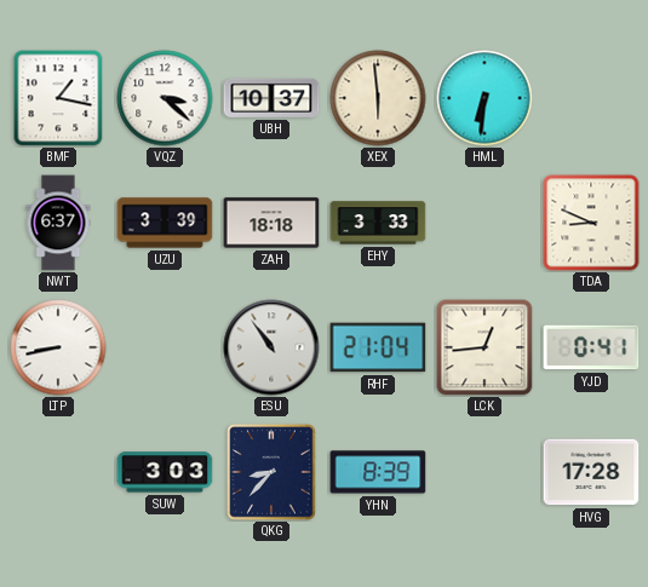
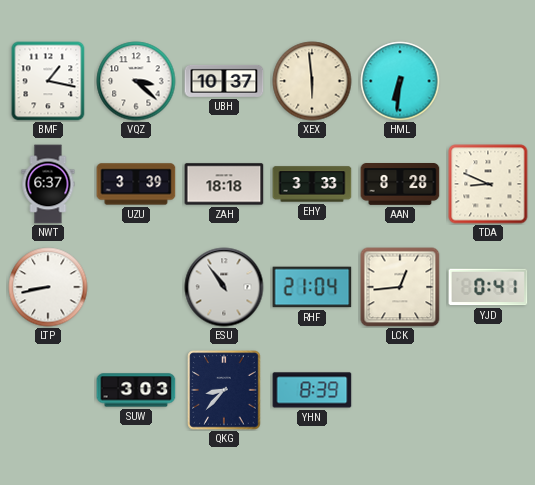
AAN: none -> 8:28 (400, 185)
HVG: 17:28 -> none (591, 472)
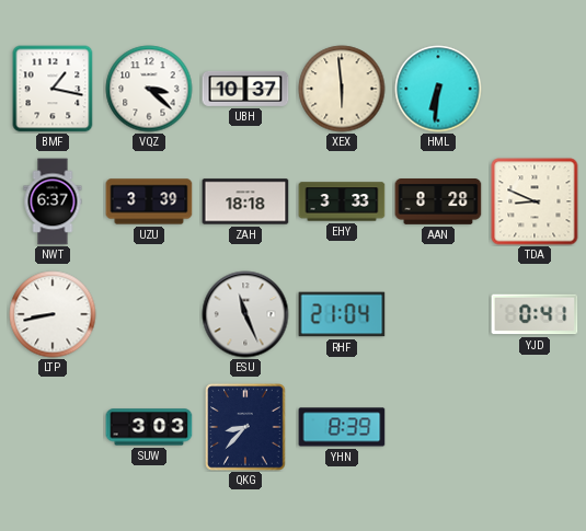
ESU: 10:54 -> 11:26 (245, 314)
LCK: 12:44 -> none (400, 287)
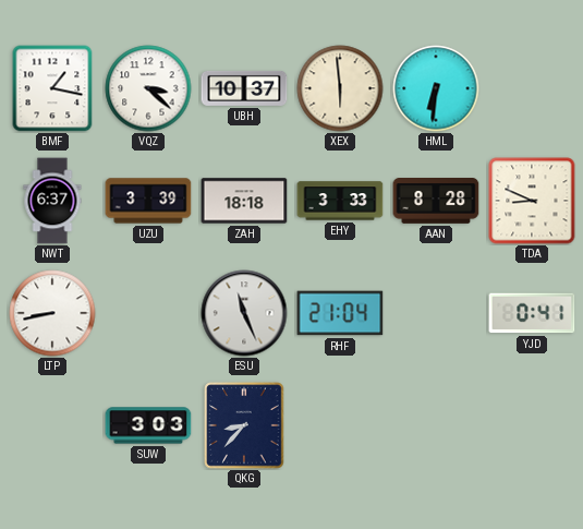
YHN: 8:39 -> none (342, 427)
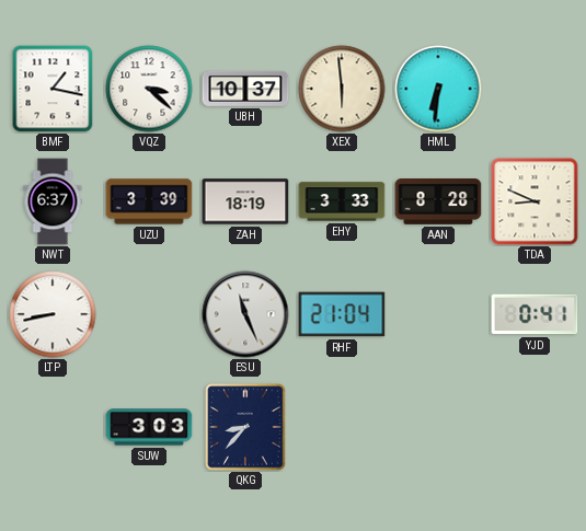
ZAH: 18:18 -> 18:19 (245, 201)
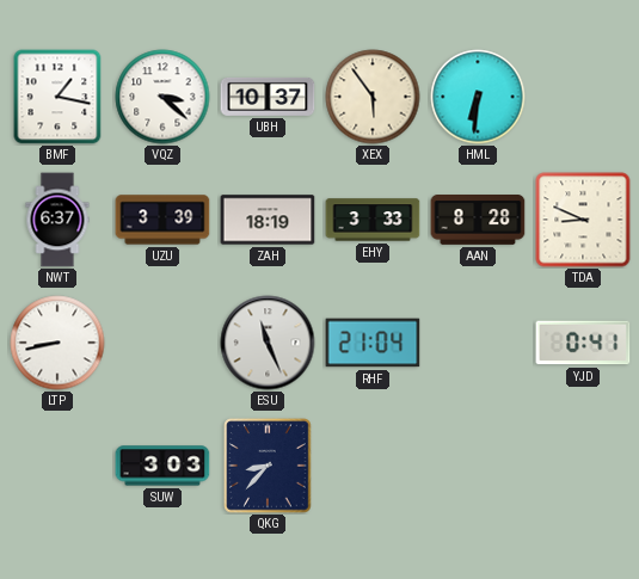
XEX: 5:59 -> 5:54 (373, 97)
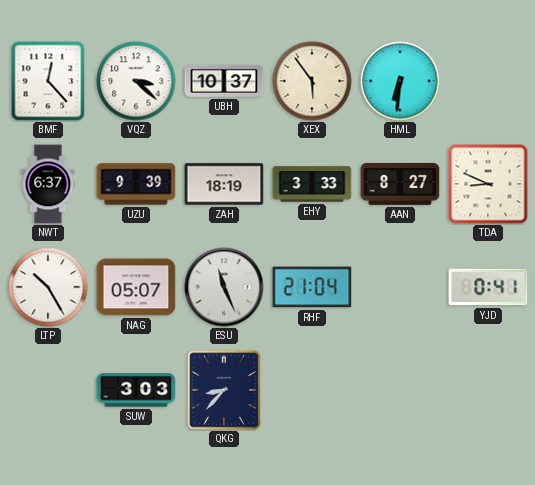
BMF: 1:17 -> 12:23 (48, 81)
UZU: 3:39 -> 9:39 (136, 184)
AAN: 8:28 -> 8:27 (400, 185)
LTP: 8:43 -> 10:25 (48, 287)
NAG: none -> 05:07 (136, 287)
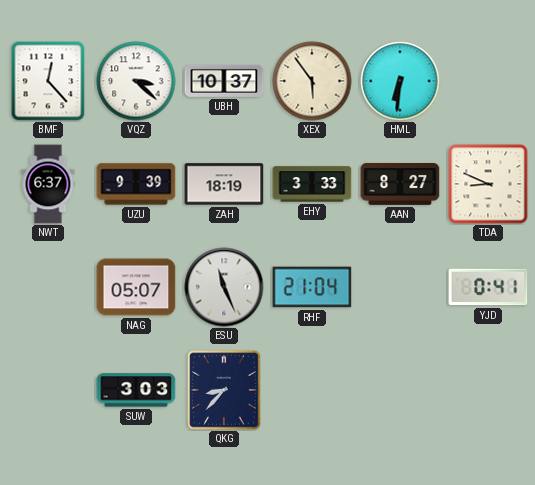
LTP: 10:25 -> none (48, 287)
